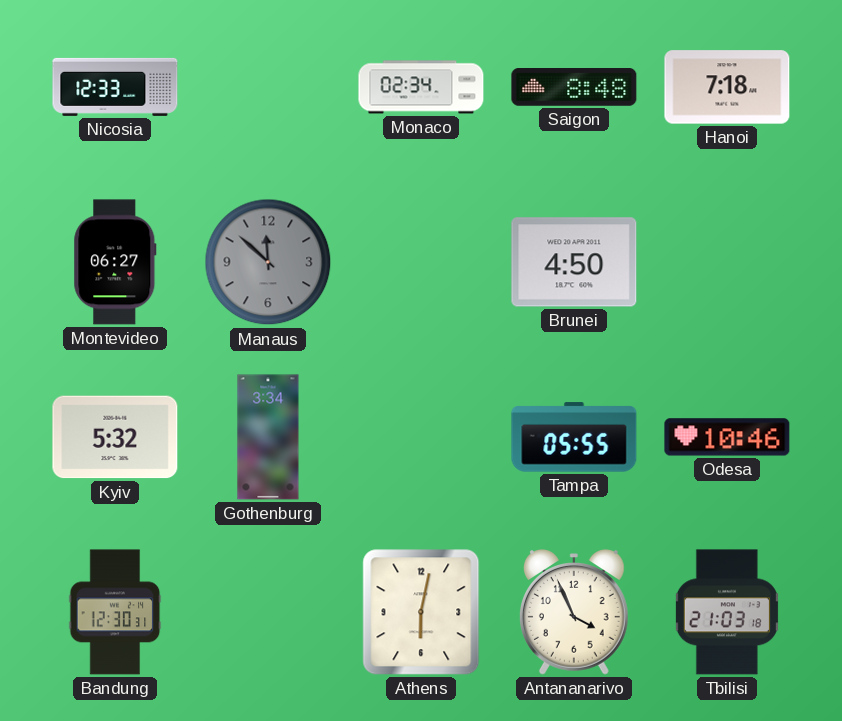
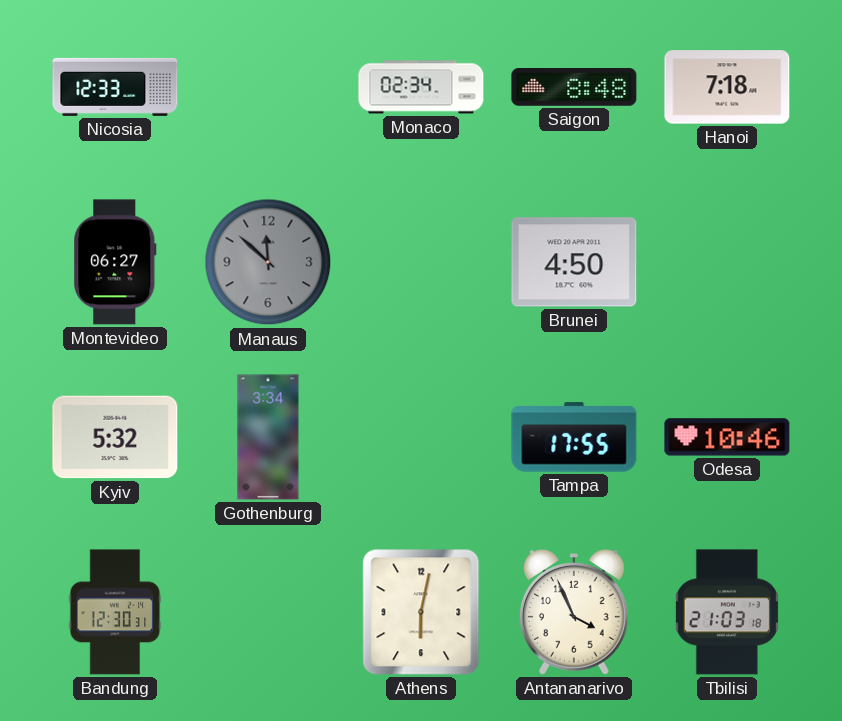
Tampa: 05:55 -> 17:55 (574, 437)
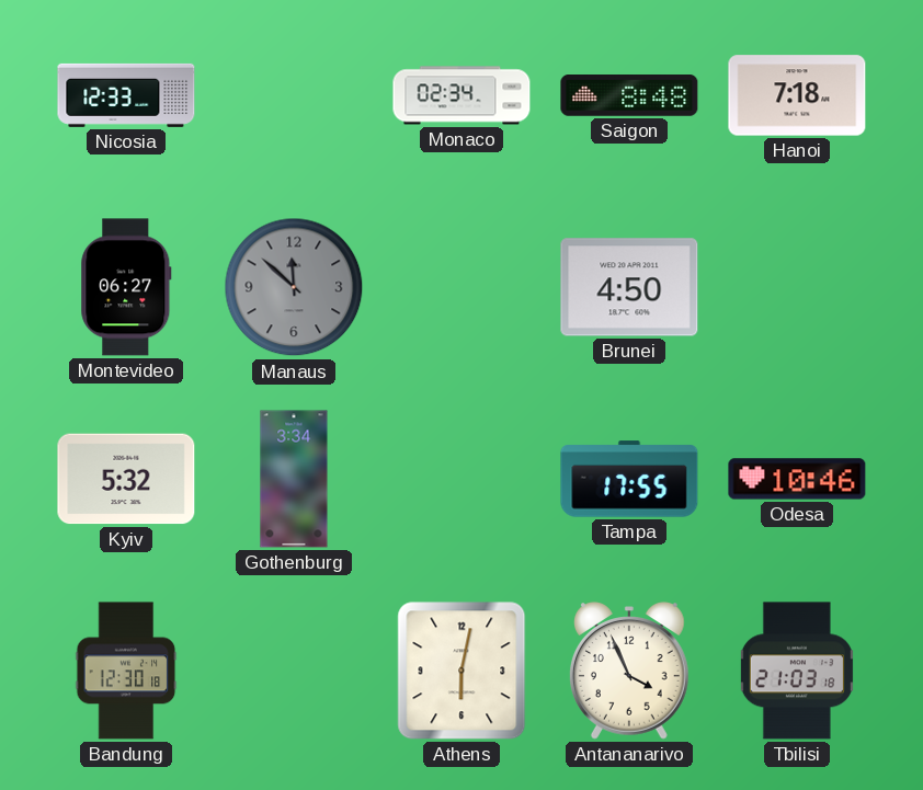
Bandung: 12:30:31 -> 12:30:18 (126, 671)
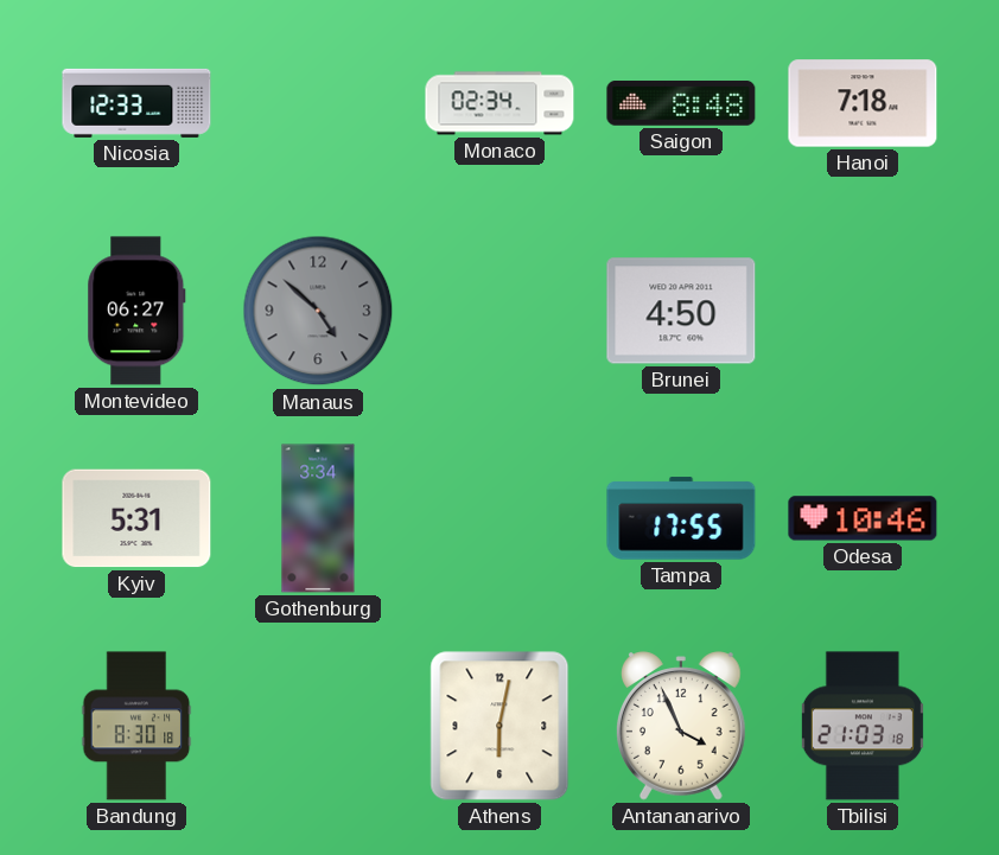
Manaus: 11:52 -> 4:52 (318, 311)
Kyiv: 5:32 -> 5:31 (136, 518)
Bandung: 12:30 -> 8:30 (136, 726)
